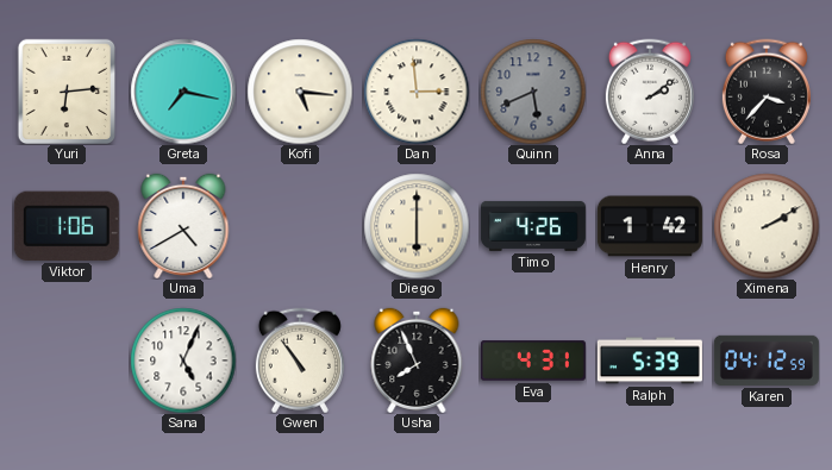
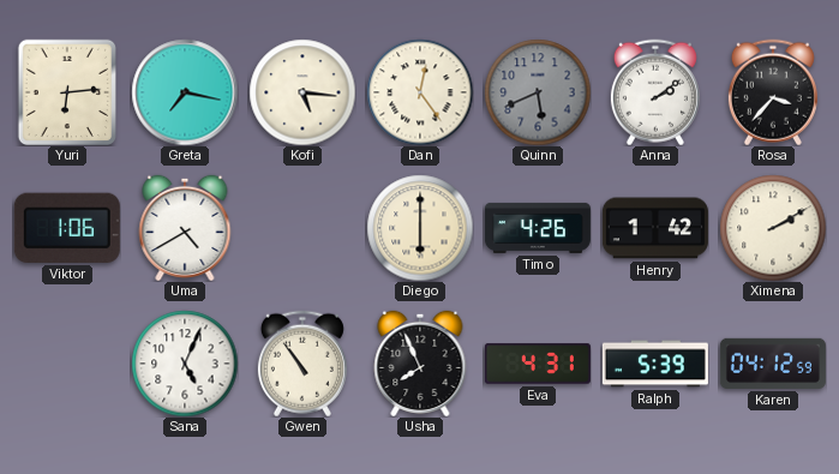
Dan: 2:59 -> 12:24 (420, 92)
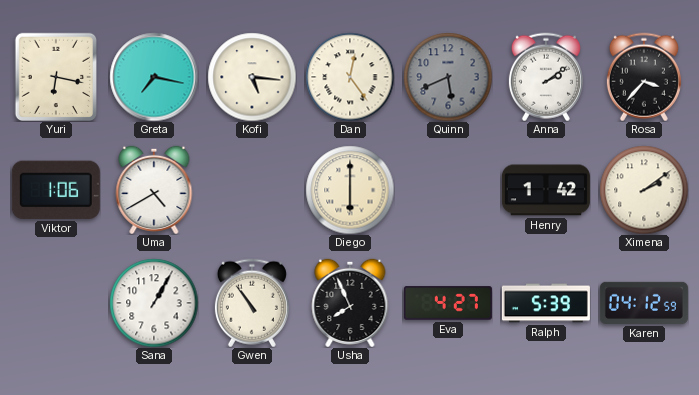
Yuri: 6:14 -> 6:17 (55, 77)
Timo: 4:26 -> none (538, 228)
Ximena: 2:10 -> 2:09 (644, 190)
Sana: 5:04 -> 1:05 (154, 303)
Eva: 4:31 -> 4:27 (448, 303)
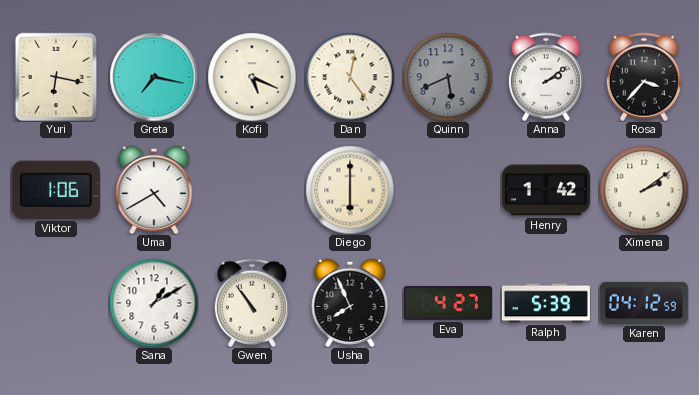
Kofi: 5:16 -> 5:19 (252, 77)
Sana: 1:05 -> 1:10 (154, 303)
